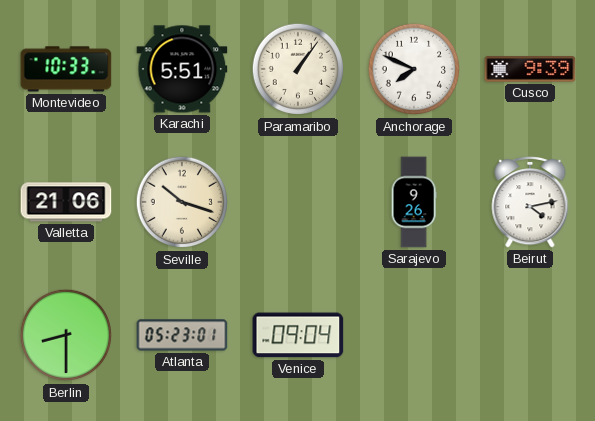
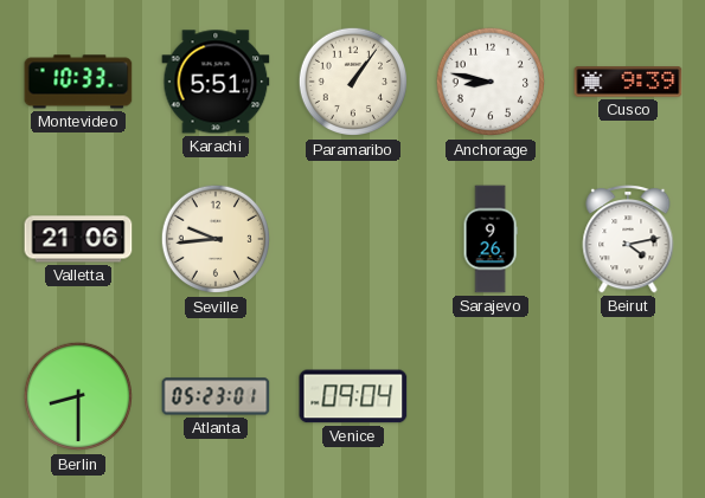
Anchorage: 7:49 -> 8:47 (491, 82)
Seville: 10:18 -> 9:44 (216, 239)
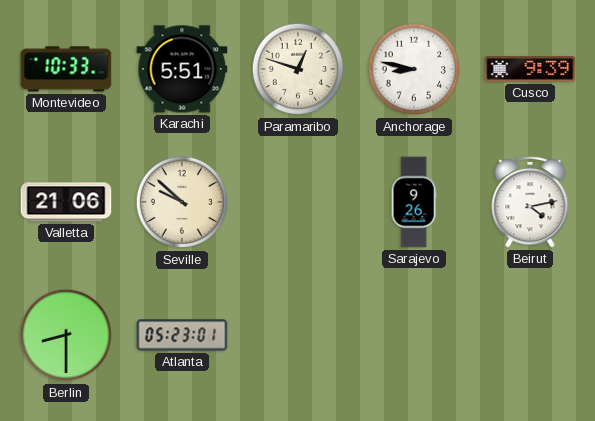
Paramaribo: 1:06 -> 12:48 (298, 69)
Seville: 9:44 -> 9:52 (182, 202)
Venice: 09:04 -> none (353, 396)
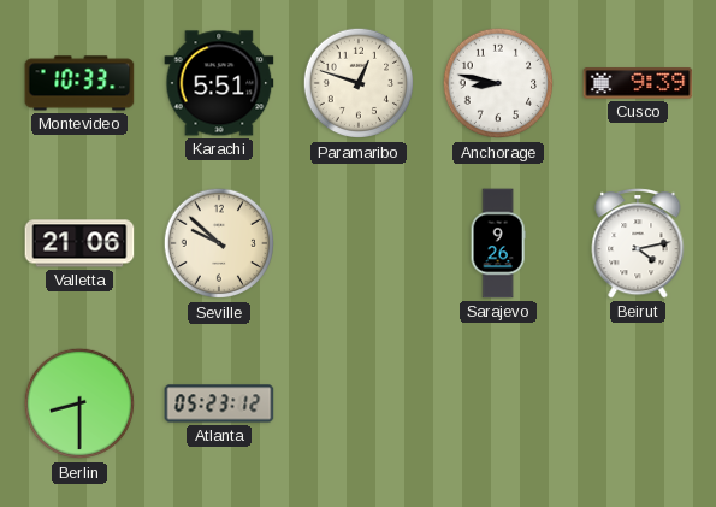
Atlanta: 05:23:01 -> 05:23:12 (219, 403)
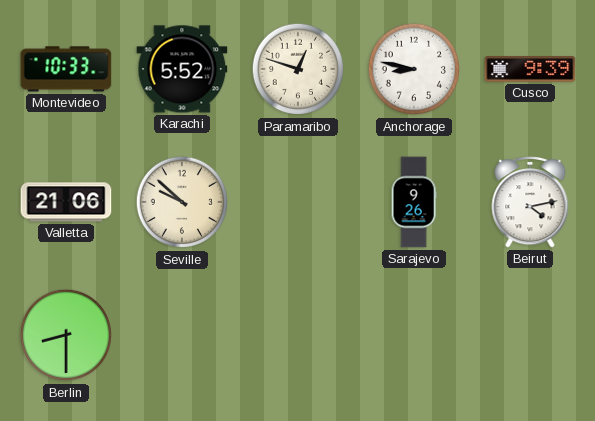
Karachi: 5:51 -> 5:52 (182, 69)
Atlanta: 05:23 -> none (219, 403)
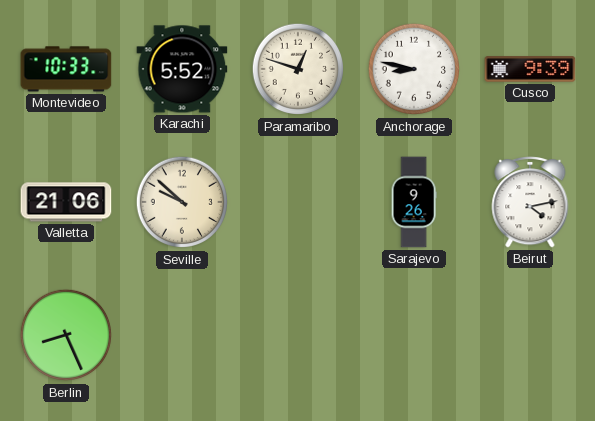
Berlin: 8:30 -> 8:26 (66, 335)
